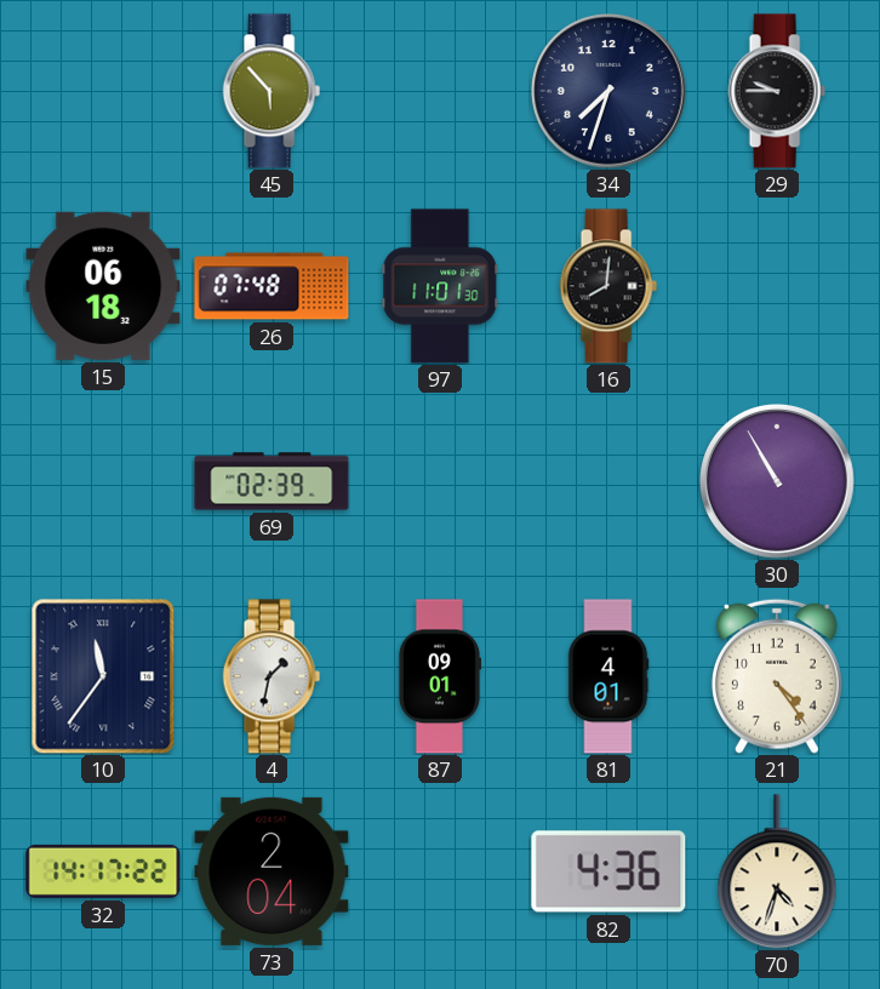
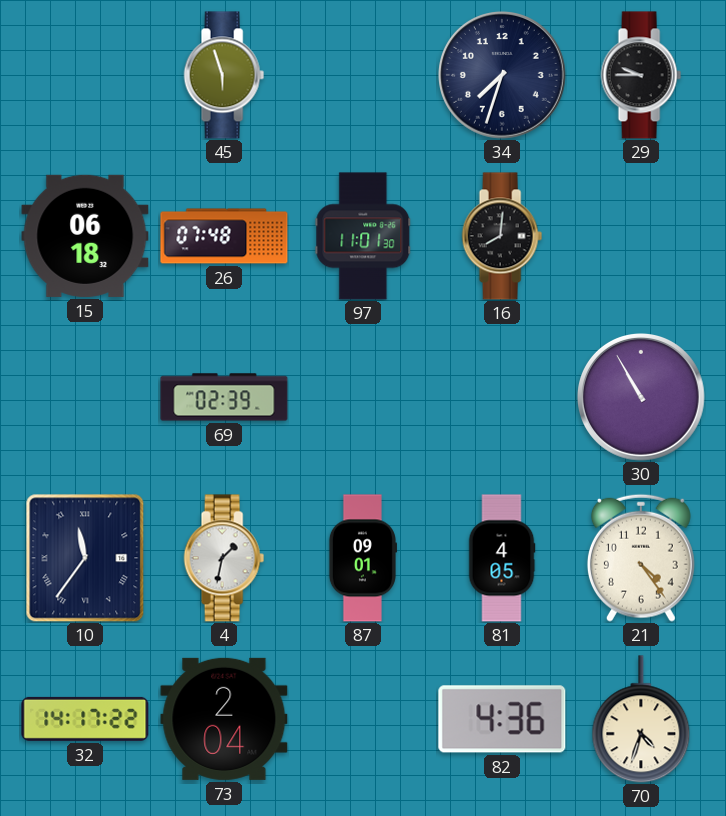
45: 5:53 -> 5:57 (224, 75)
81: 4:01 -> 4:05 (502, 558)
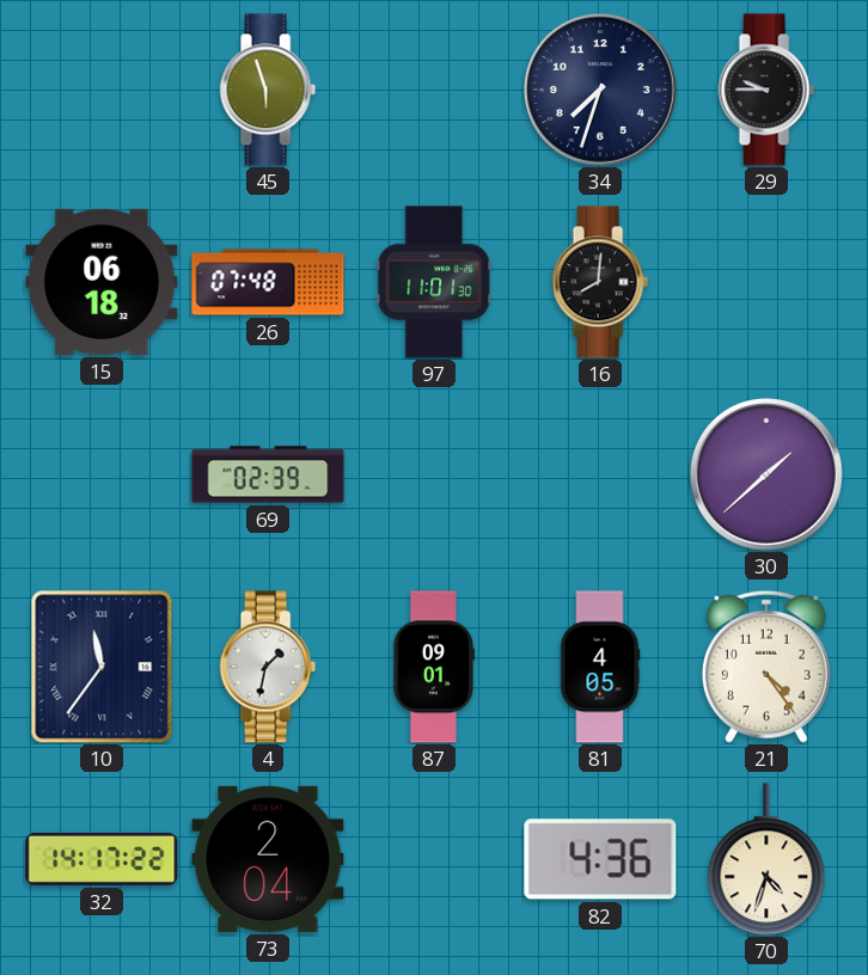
30: 10:55 -> 1:38 (768, 476)
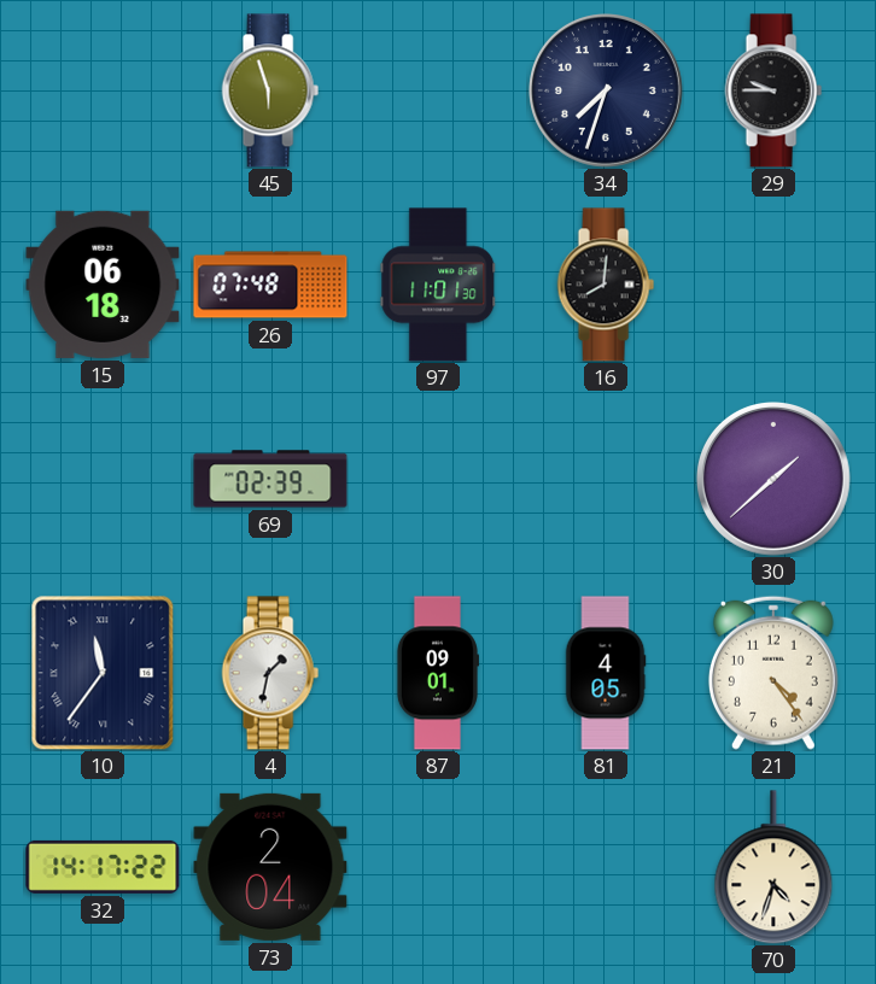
82: 4:36 -> none (600, 859)
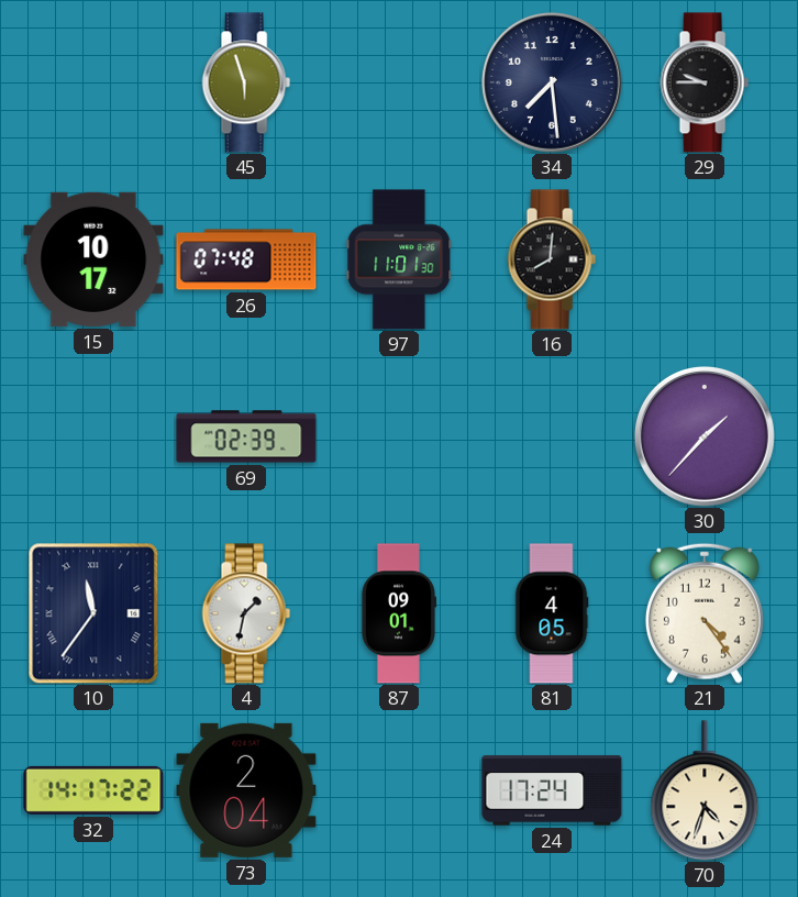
34: 7:33 -> 7:29 (553, 84)
15: 06:18 -> 10:17 (93, 259)
30: 1:38 -> 1:37 (706, 438)
24: none -> 17:24 (552, 790)
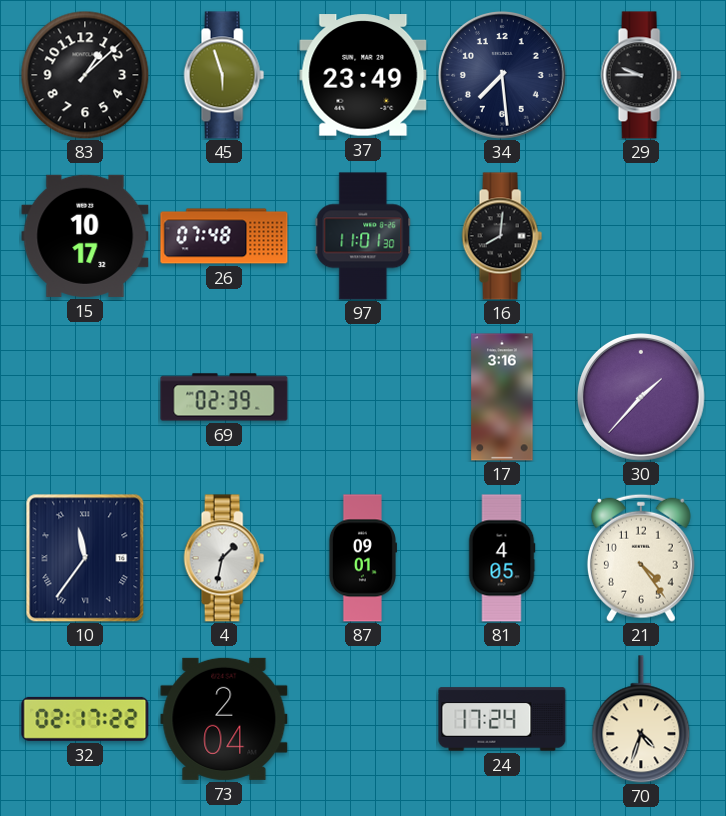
83: none -> 1:08 (85, 75)
37: none -> 23:49 (363, 75)
17: none -> 3:16 (502, 397)
32: 14:17 -> 02:17 (85, 719)
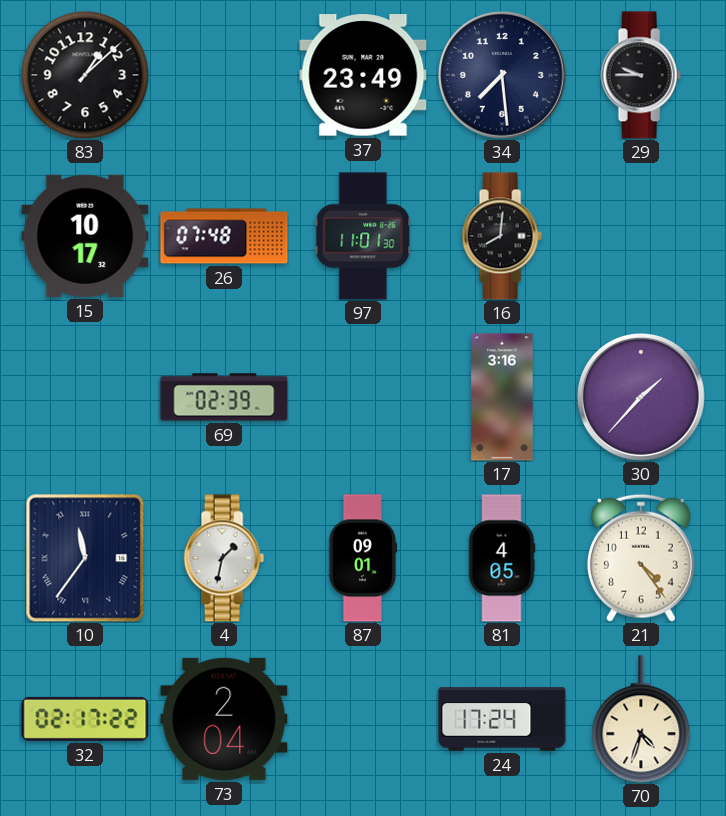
45: 5:57 -> none (224, 75)
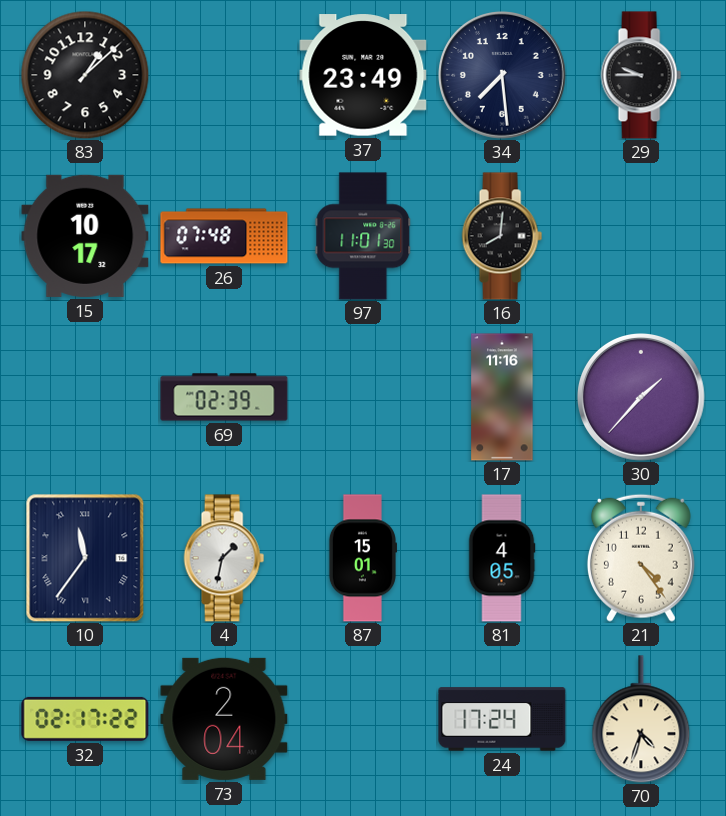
17: 3:16 -> 11:16 (502, 397)
87: 09:01 -> 15:01 (362, 558)
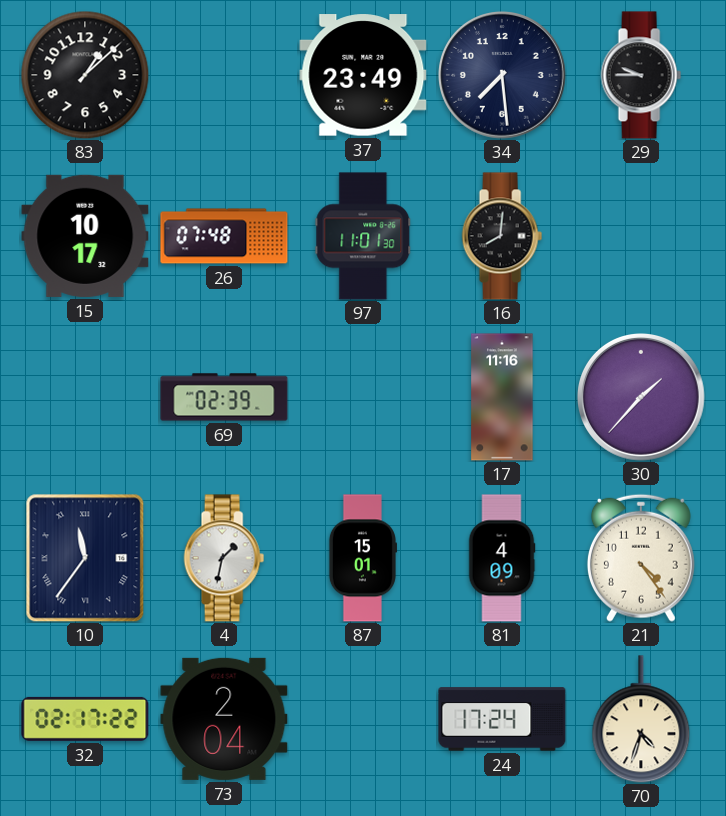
81: 4:05 -> 4:09 (502, 558)
